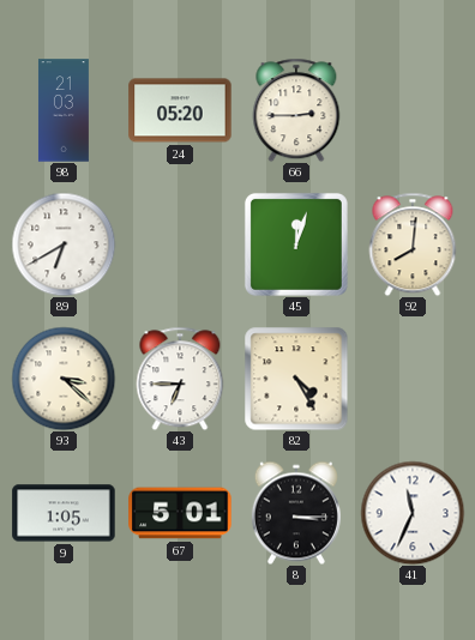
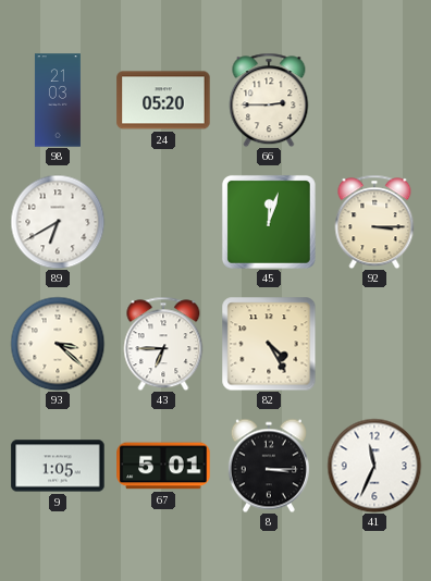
92: 8:01 -> 3:15 (374, 222)
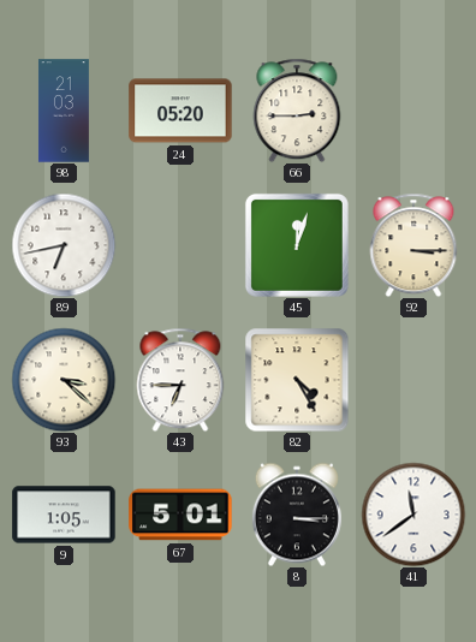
89: 6:40 -> 6:43 (64, 245)
41: 11:34 -> 11:39 (413, 515)
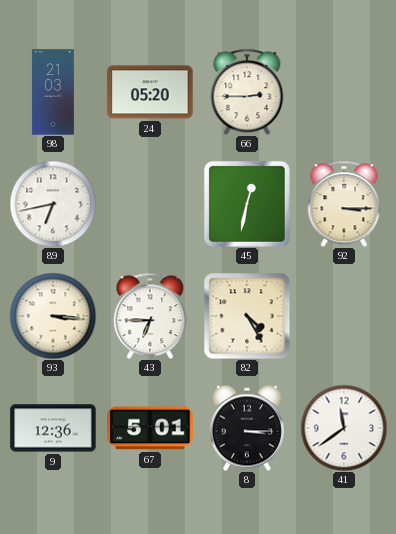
45: 12:03 -> 12:32 (247, 204)
93: 3:22 -> 3:16 (53, 316)
9: 1:05 -> 12:36 (53, 428)
